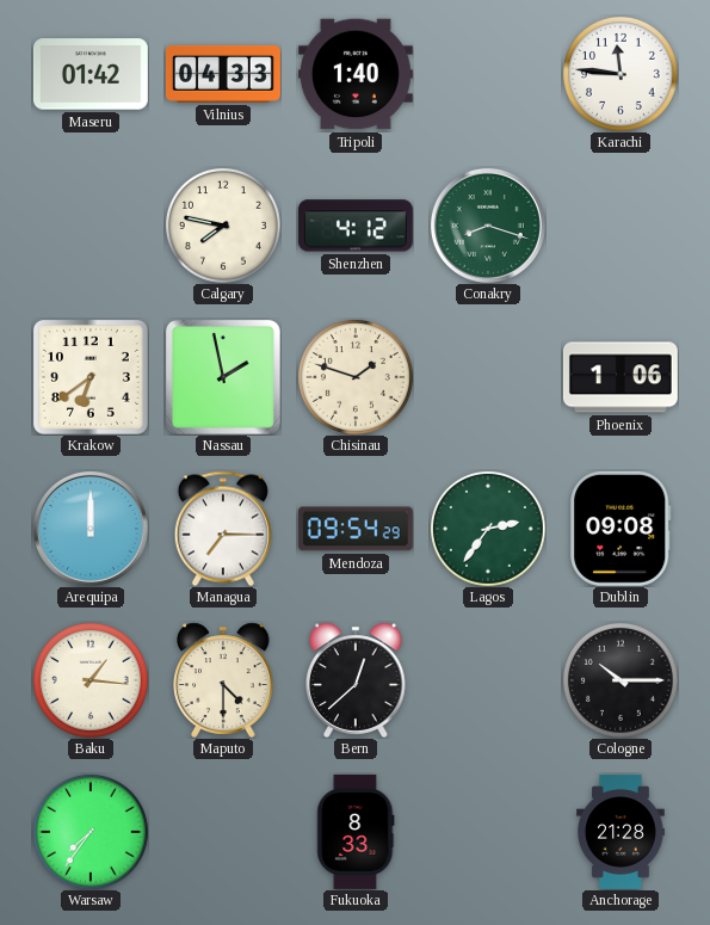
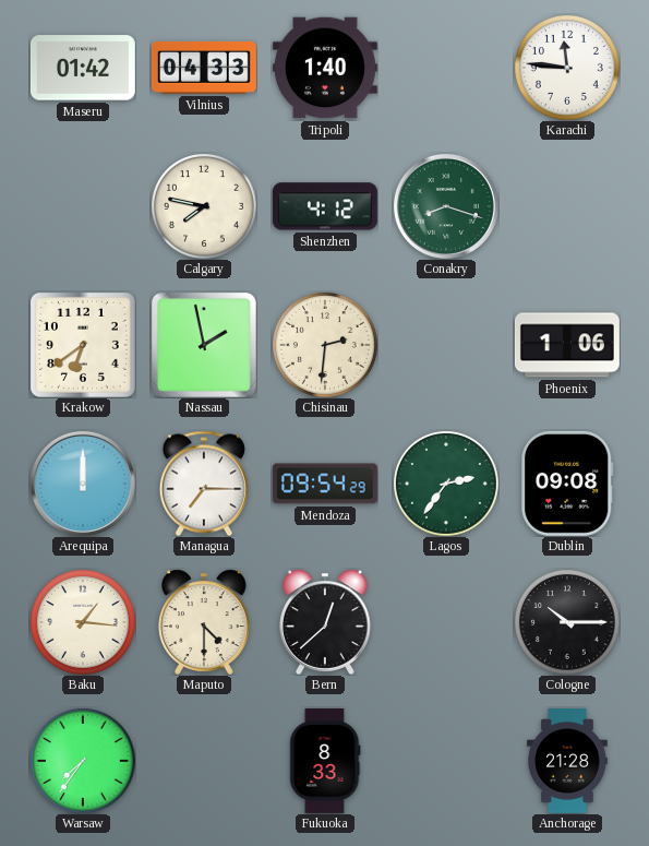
Chisinau: 1:48 -> 2:31 (325, 345)
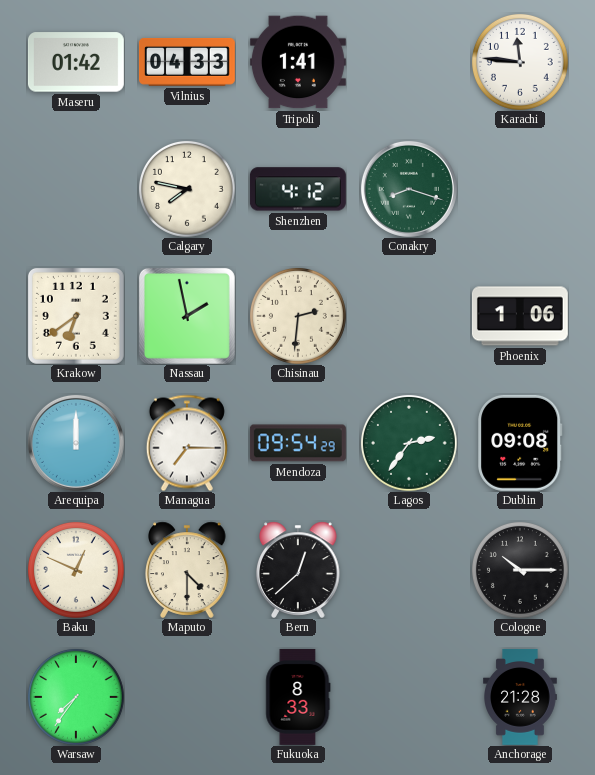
Tripoli: 1:40 -> 1:41 (298, 62)
Baku: 1:16 -> 12:49 (76, 570)
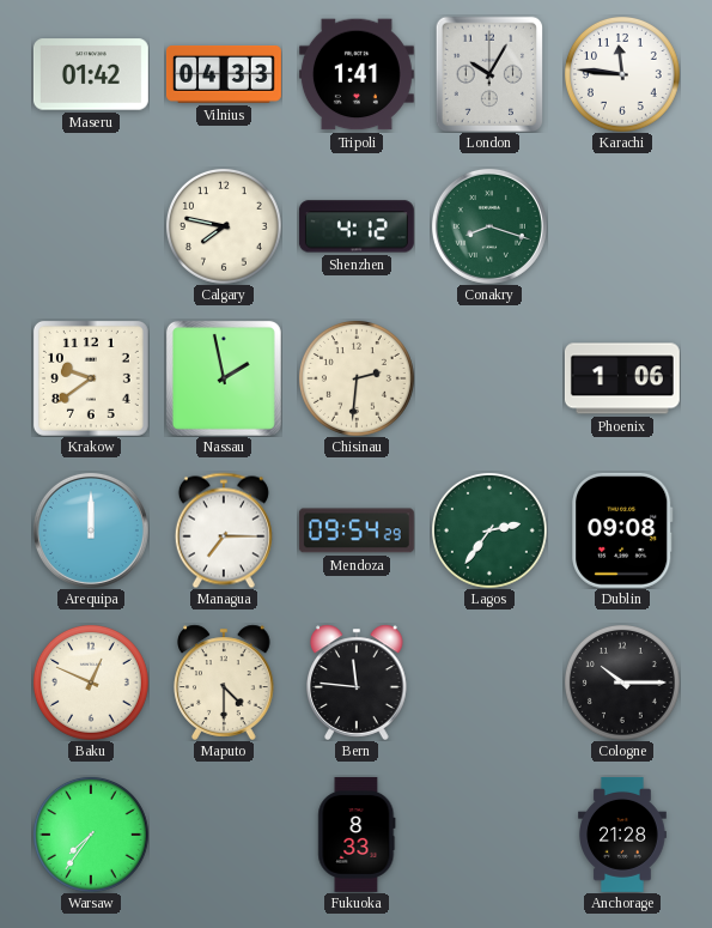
London: none -> 10:05 (488, 73)
Krakow: 6:39 -> 9:39 (91, 378)
Bern: 12:38 -> 11:46 (357, 683)
